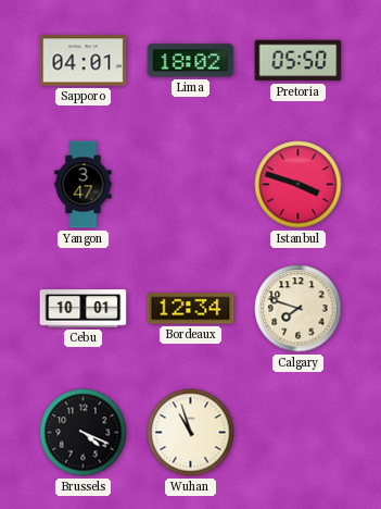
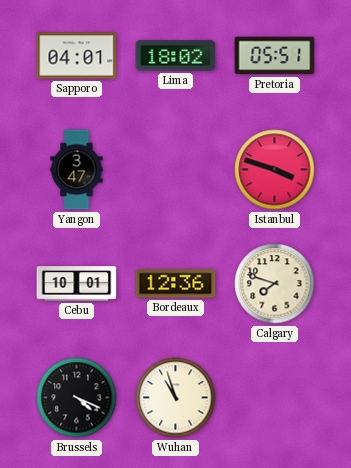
Pretoria: 05:50 -> 05:51 (275, 56)
Bordeaux: 12:34 -> 12:36 (176, 284)
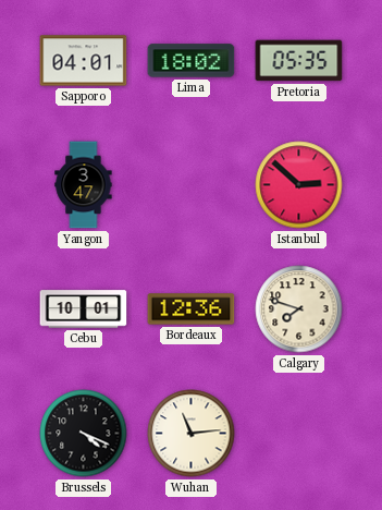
Pretoria: 05:51 -> 05:35 (299, 61)
Istanbul: 3:48 -> 2:52 (299, 185)
Wuhan: 10:57 -> 11:14 (192, 434)
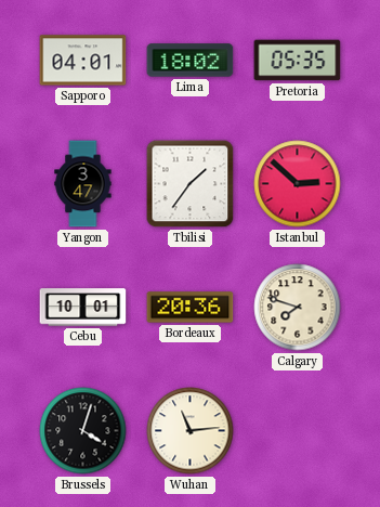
Tbilisi: none -> 1:36 (191, 184)
Bordeaux: 12:36 -> 20:36 (191, 308)
Brussels: 4:19 -> 4:03 (83, 431)
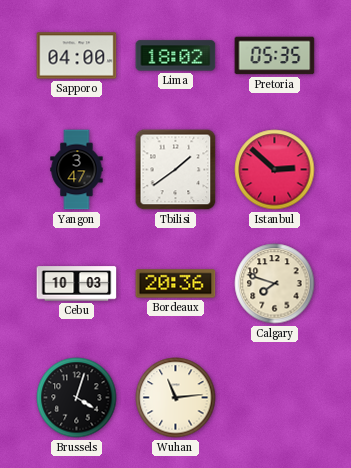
Sapporo: 04:01 -> 04:00 (77, 56)
Tbilisi: 1:36 -> 1:39 (176, 170)
Cebu: 10:01 -> 10:03 (77, 284)
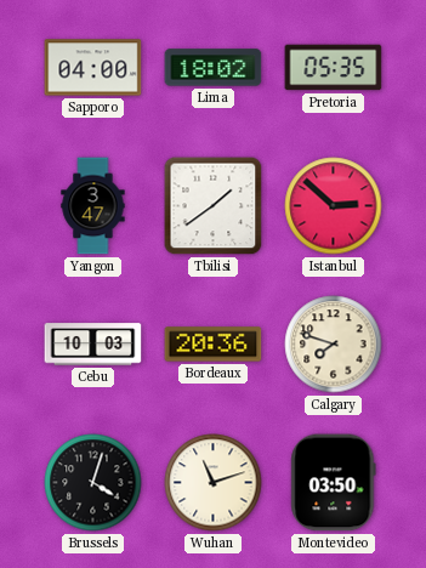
Wuhan: 11:14 -> 11:12 (214, 483)
Montevideo: none -> 03:50 (334, 483)
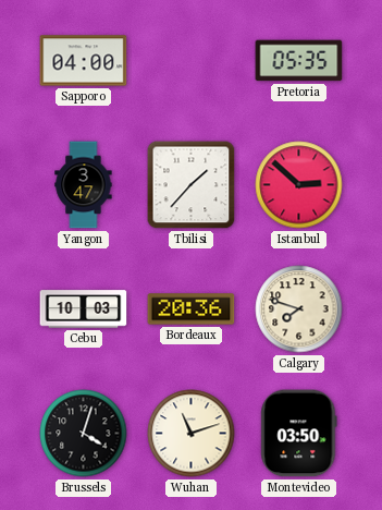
Lima: 18:02 -> none (214, 68)
Tbilisi: 1:39 -> 1:37 (192, 185)
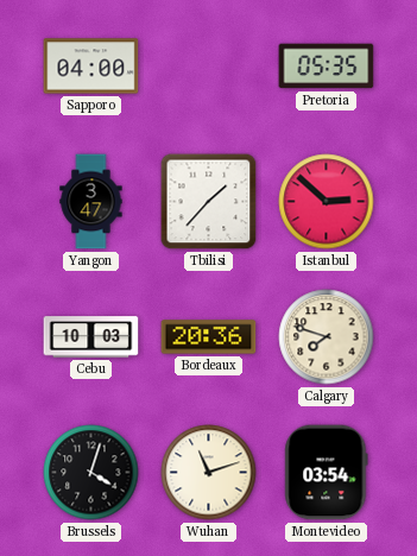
Montevideo: 03:50 -> 03:54 (327, 473)
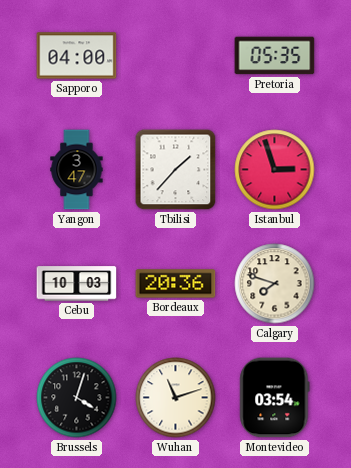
Istanbul: 2:52 -> 2:57 (275, 170)
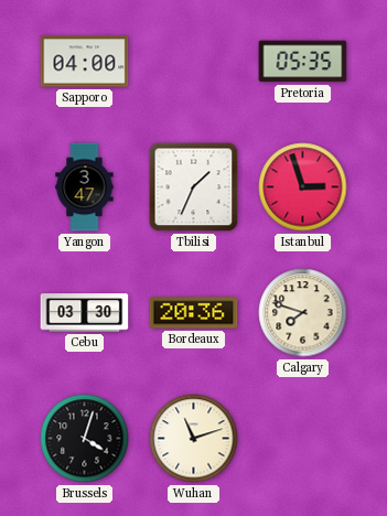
Tbilisi: 1:37 -> 1:34 (194, 187)
Cebu: 10:03 -> 03:30 (85, 313)
Montevideo: 03:54 -> none (275, 398)
